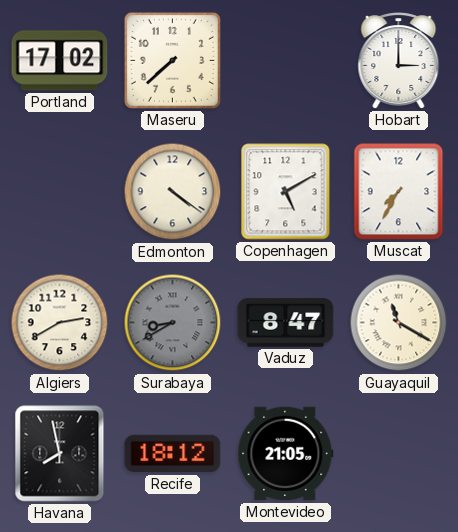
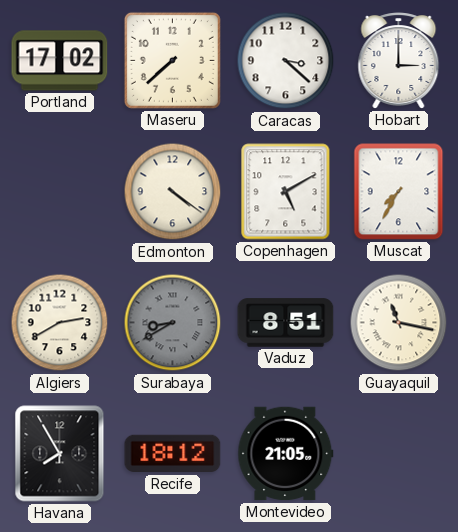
Caracas: none -> 3:22 (286, 61)
Vaduz: 8:47 -> 8:51 (286, 323)
Guayaquil: 11:20 -> 11:17 (399, 323)
Havana: 7:58 -> 7:55 (60, 454)
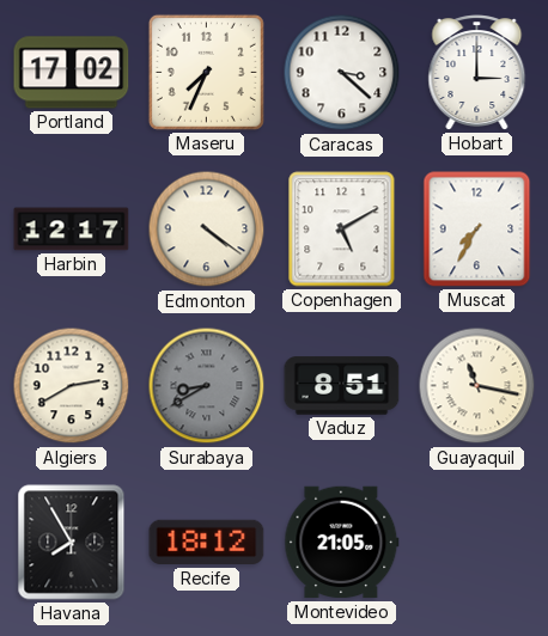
Maseru: 7:38 -> 7:34 (206, 72)
Harbin: none -> 12:17 (72, 230)
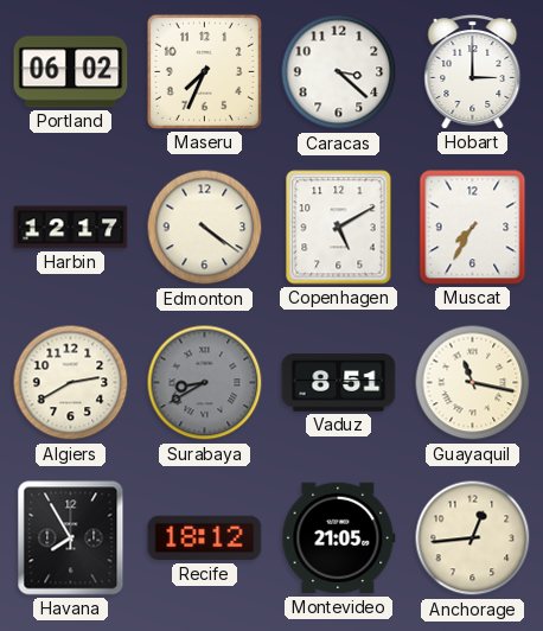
Portland: 17:02 -> 06:02 (71, 72)
Anchorage: none -> 12:44 (473, 538)
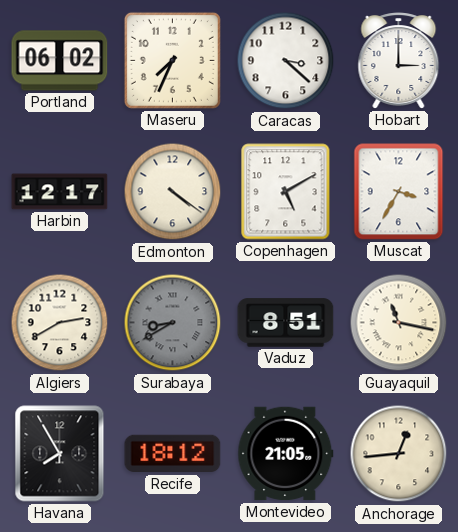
Muscat: 7:35 -> 3:35 (399, 192)
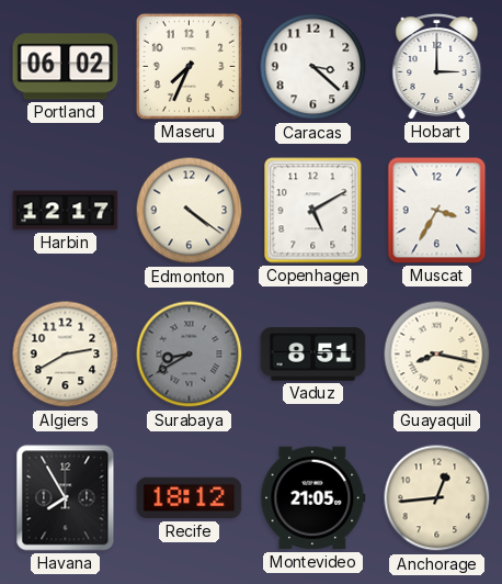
Guayaquil: 11:17 -> 8:17 (437, 355)
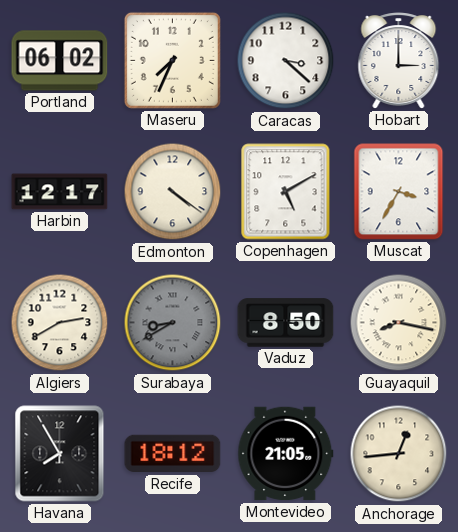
Vaduz: 8:51 -> 8:50 (286, 323)
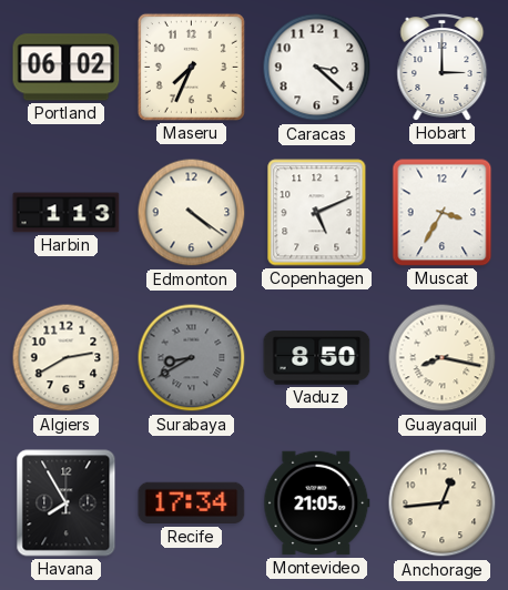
Harbin: 12:17 -> 1:13 (67, 213)
Copenhagen: 5:10 -> 5:11 (317, 213)
Recife: 18:12 -> 17:34 (192, 503)
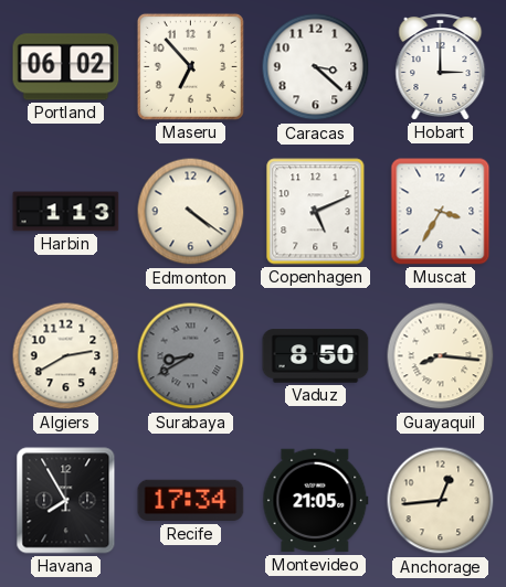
Maseru: 7:34 -> 6:53 (190, 66)
Guayaquil: 8:17 -> 8:16 (441, 356)
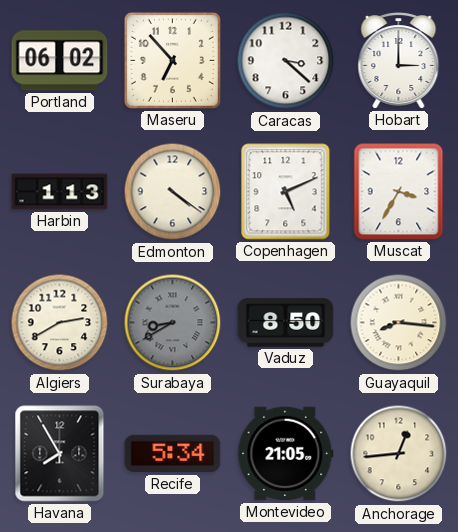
Recife: 17:34 -> 5:34 (173, 454)
